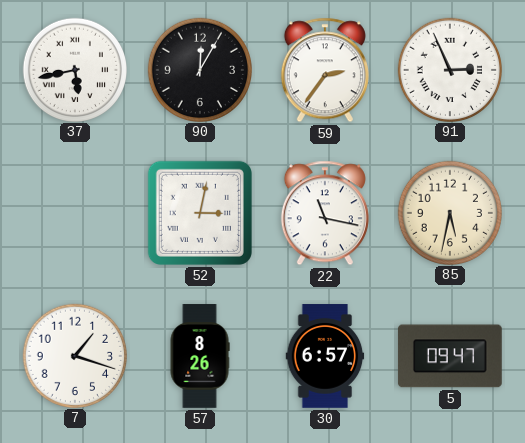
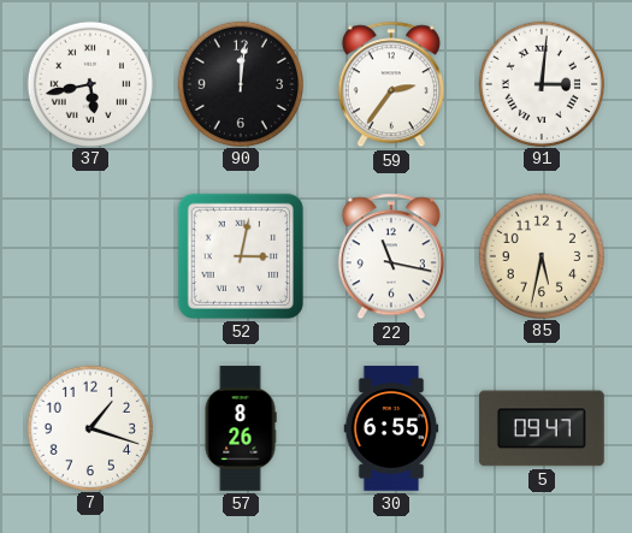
90: 12:05 -> 12:01 (240, 83)
91: 2:56 -> 3:01 (541, 83)
30: 6:57 -> 6:55 (391, 428)
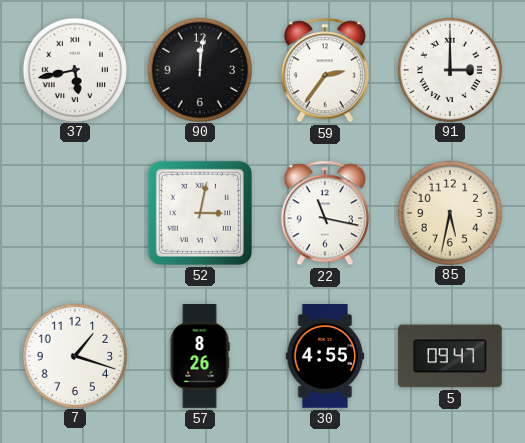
91: 3:01 -> 3:00 (449, 69)
30: 6:55 -> 4:55 (325, 356)
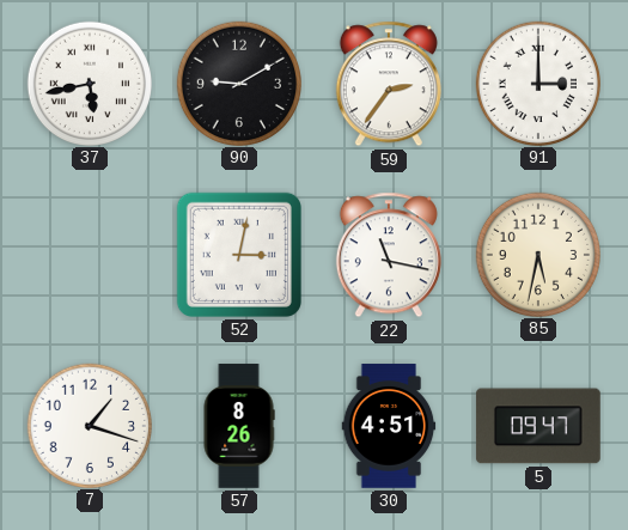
90: 12:01 -> 9:10 (238, 83)
30: 4:55 -> 4:51 (389, 426)
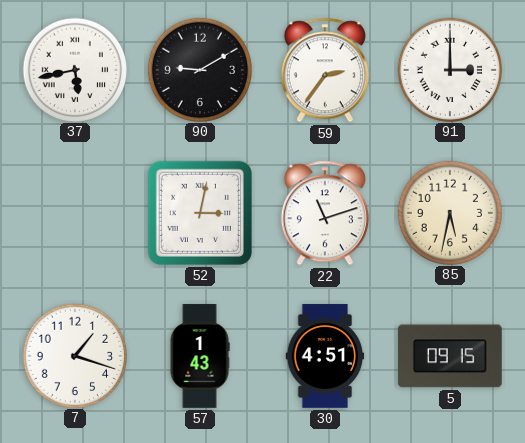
22: 11:17 -> 11:12 (325, 213)
57: 8:26 -> 1:43 (200, 356)
5: 09:47 -> 09:15 (450, 356)
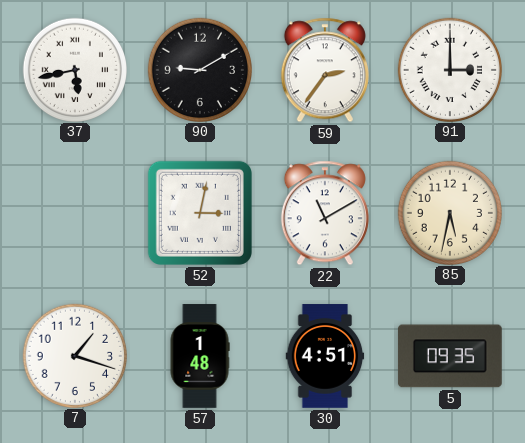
22: 11:12 -> 11:10 (325, 213)
57: 1:43 -> 1:48 (200, 356)
5: 09:15 -> 09:35 (450, 356)
